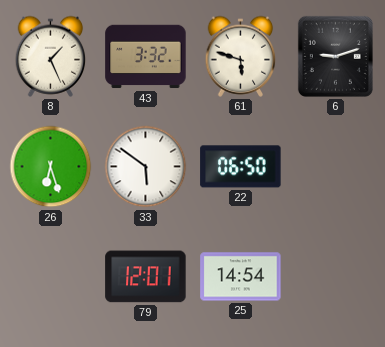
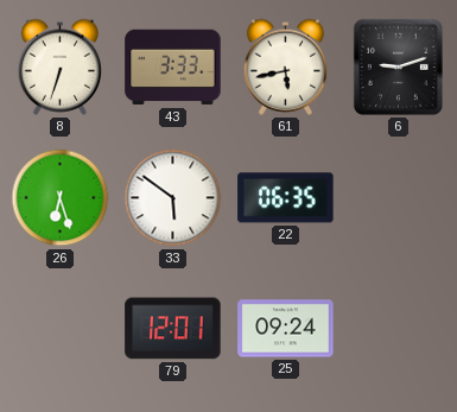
8: 1:26 -> 6:33 (61, 66)
43: 3:32 -> 3:33 (173, 68)
61: 5:48 -> 5:43 (286, 66)
22: 06:50 -> 06:35 (286, 198)
25: 14:54 -> 09:24 (286, 329)
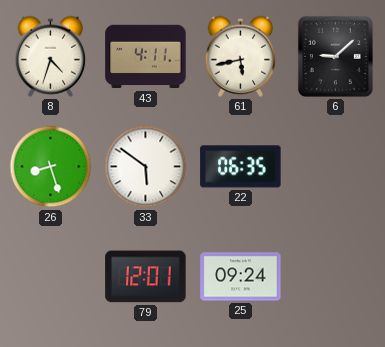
8: 6:33 -> 4:33 (51, 56)
43: 3:33 -> 4:11 (146, 57)
6: 9:12 -> 9:08 (335, 56)
26: 6:27 -> 8:27 (51, 167)
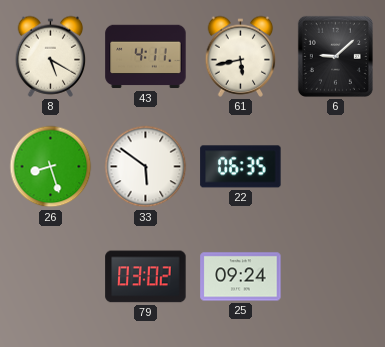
8: 4:33 -> 5:20 (51, 56)
79: 12:01 -> 03:02 (146, 277)
